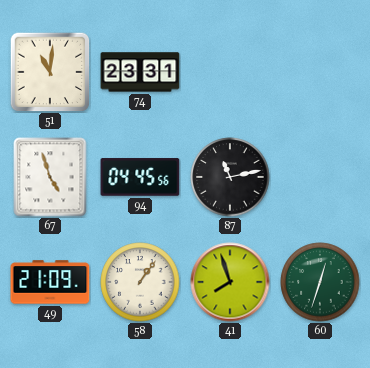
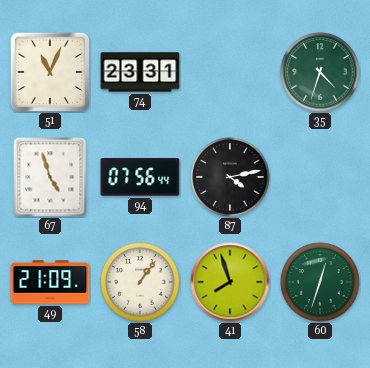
51: 11:01 -> 11:04 (50, 72)
35: none -> 4:33 (320, 72)
94: 04:45 -> 07:56 (140, 177)
87: 11:13 -> 4:13 (230, 177)
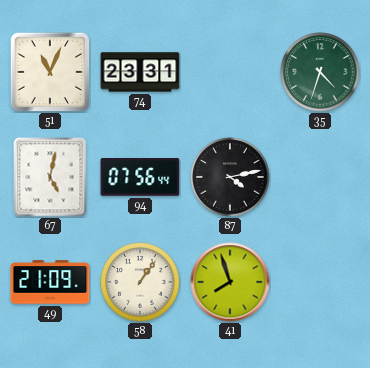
67: 4:57 -> 5:02 (50, 177)
60: 12:33 -> none (320, 282)
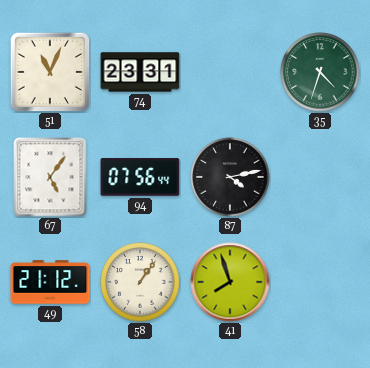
67: 5:02 -> 5:06 (50, 177)
49: 21:09 -> 21:12 (50, 282)
